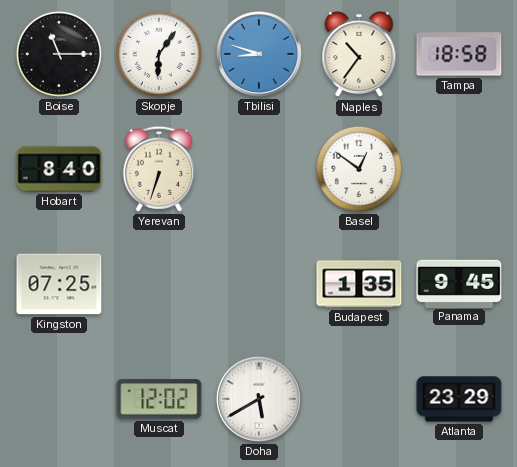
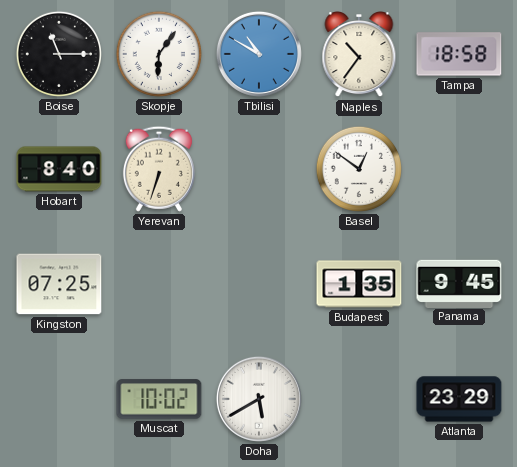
Tbilisi: 8:48 -> 10:50 (259, 54)
Muscat: 12:02 -> 10:02 (159, 399)
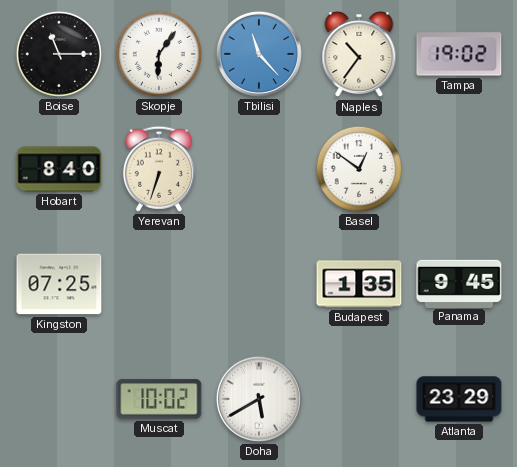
Tbilisi: 10:50 -> 11:23 (259, 54)
Tampa: 18:58 -> 19:02 (459, 54)
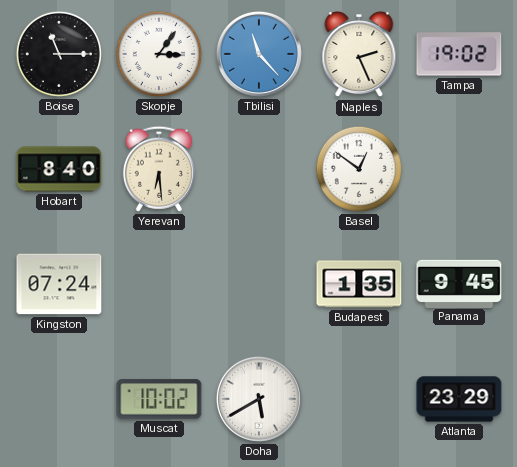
Skopje: 6:06 -> 3:06 (159, 54)
Naples: 10:36 -> 2:26 (359, 55)
Yerevan: 6:33 -> 6:29 (159, 169)
Kingston: 07:25 -> 07:24 (59, 284)
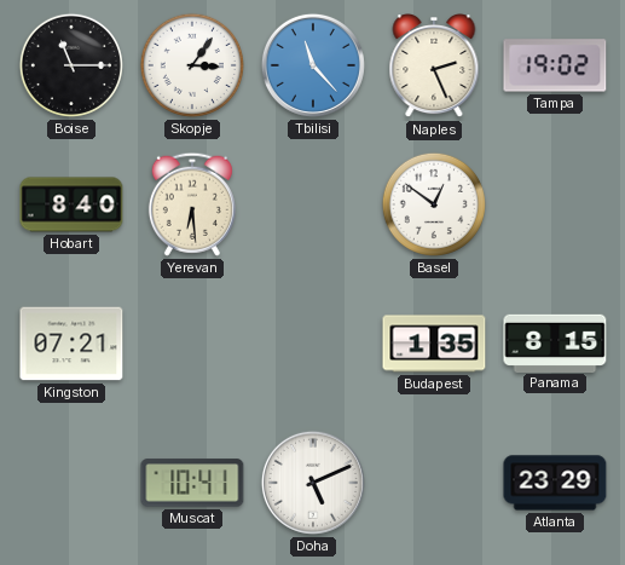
Kingston: 07:24 -> 07:21 (71, 344)
Panama: 9:45 -> 8:15 (555, 342)
Muscat: 10:02 -> 10:41 (192, 483)
Doha: 5:40 -> 5:11 (313, 483)
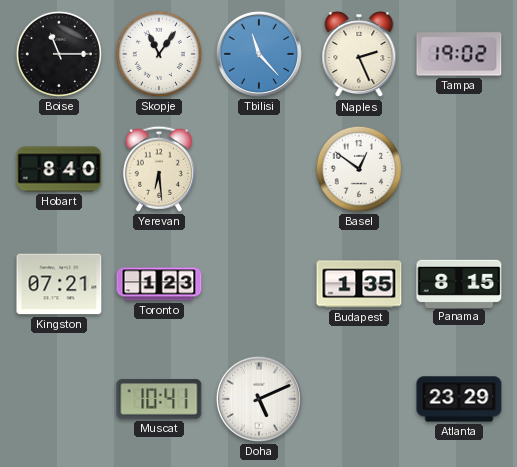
Skopje: 3:06 -> 11:06 (159, 54)
Toronto: none -> 1:23 (159, 284)
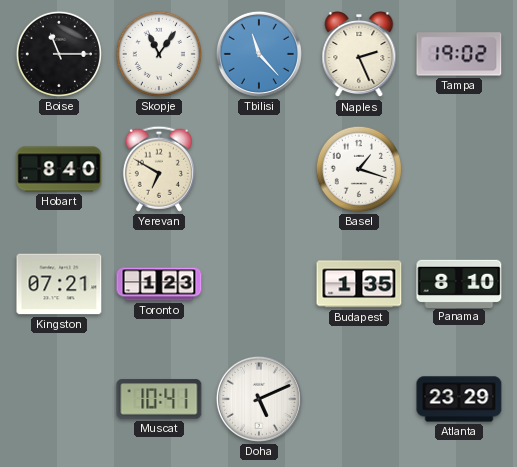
Yerevan: 6:29 -> 6:50 (159, 169)
Basel: 12:51 -> 1:18 (359, 169)
Panama: 8:15 -> 8:10 (459, 283)
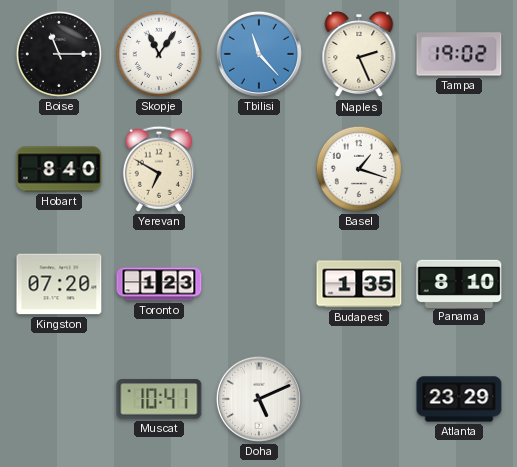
Kingston: 07:21 -> 07:20 (59, 284)
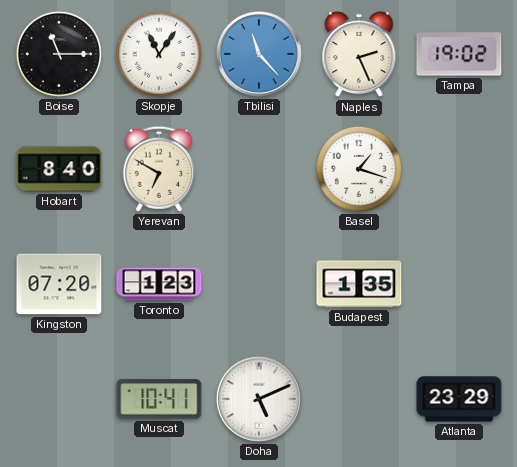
Panama: 8:10 -> none (459, 283)
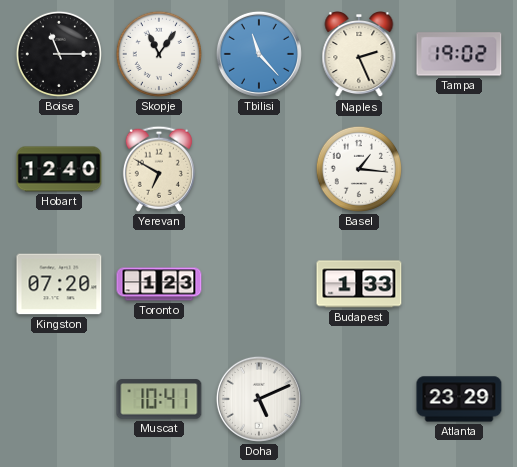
Hobart: 8:40 -> 12:40 (59, 169)
Basel: 1:18 -> 1:16 (359, 169)
Budapest: 1:35 -> 1:33 (359, 284)
